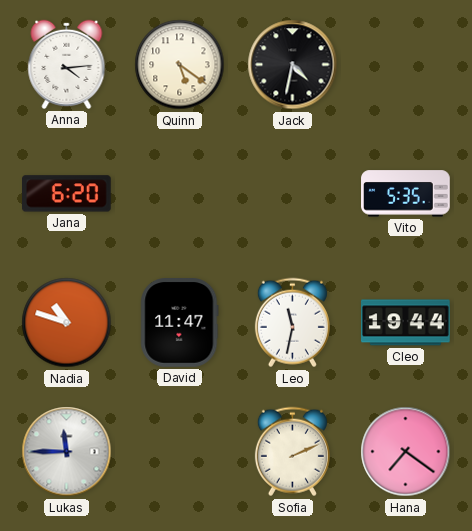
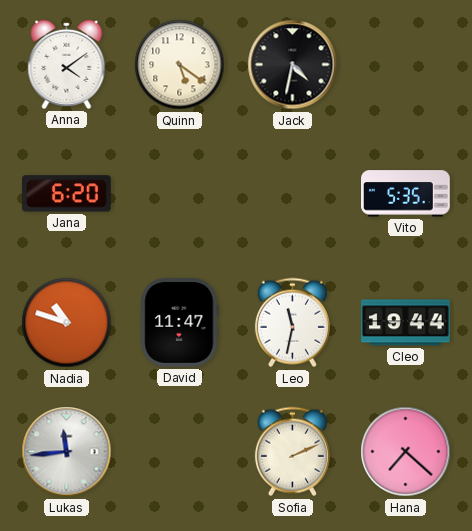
Anna: 4:14 -> 4:09 (67, 64)
Lukas: 11:45 -> 11:44 (67, 452)
Hana: 7:21 -> 7:22 (406, 452)
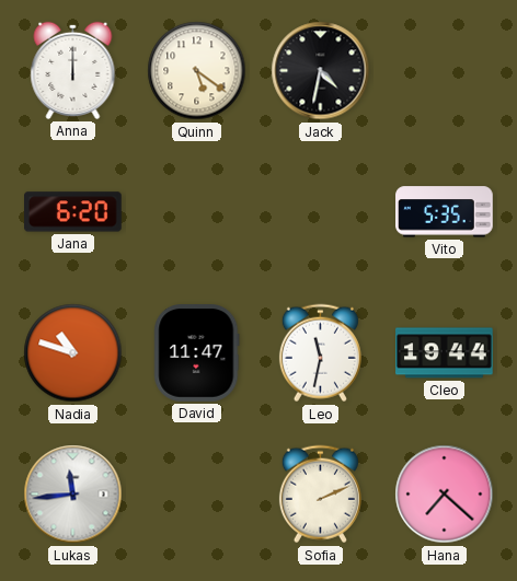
Anna: 4:09 -> 12:00 (73, 70)
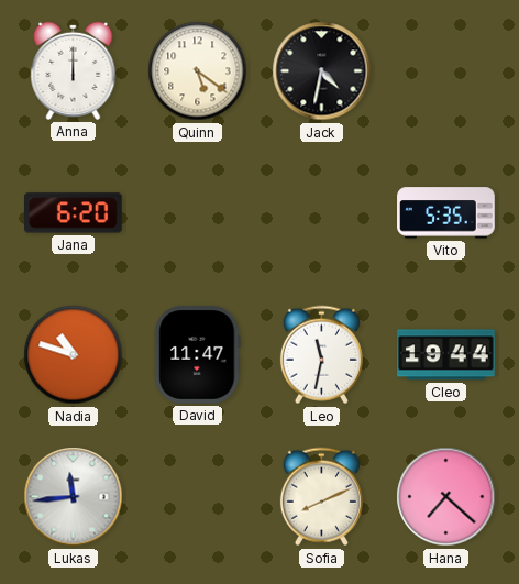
Sofia: 2:11 -> 8:11 (321, 497)
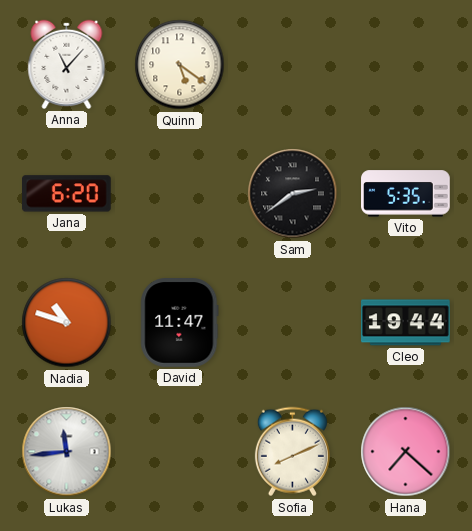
Anna: 12:00 -> 11:07 (67, 64)
Jack: 4:32 -> none (322, 71)
Sam: none -> 2:39 (293, 194)
Leo: 11:32 -> none (321, 355)
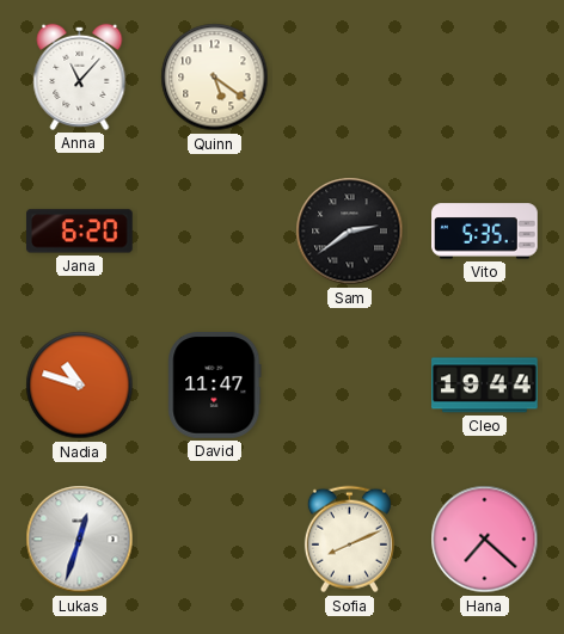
Lukas: 11:44 -> 12:33 (80, 540)
